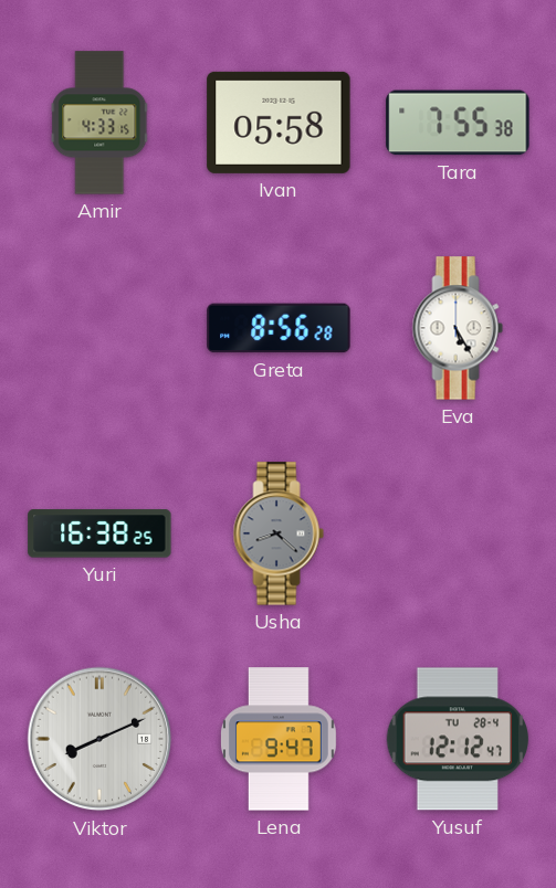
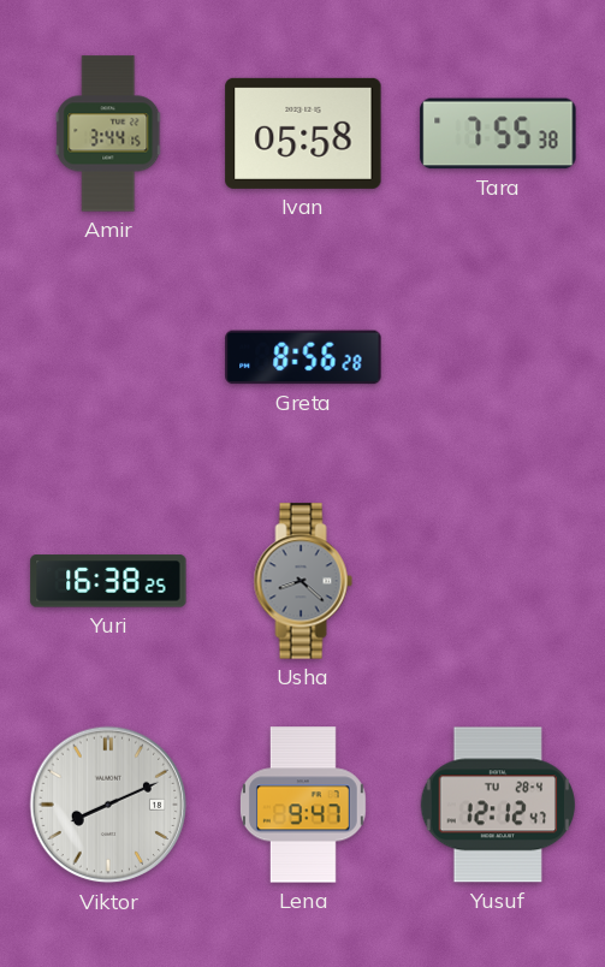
Amir: 4:33 -> 3:44 (108, 134)
Eva: 5:25 -> none (458, 328)
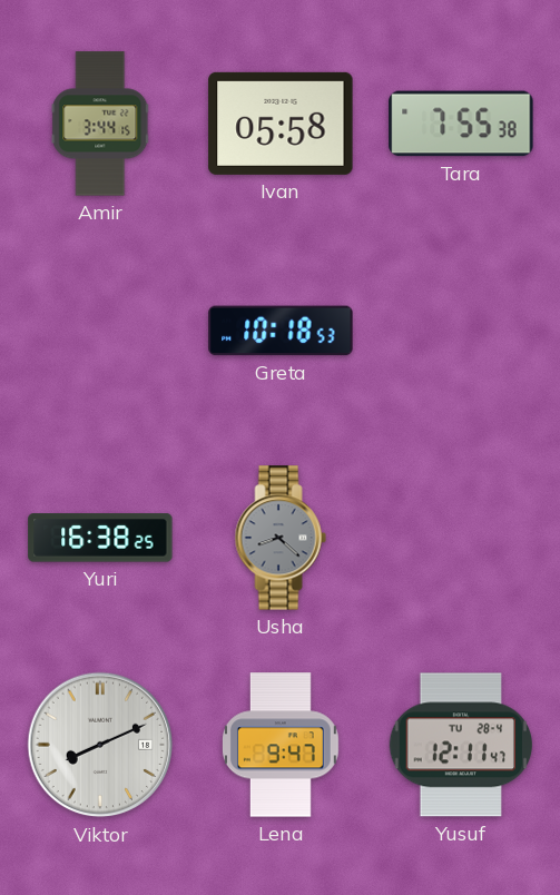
Greta: 8:56 -> 10:18 (281, 331)
Yusuf: 12:12 -> 12:11 (461, 745)
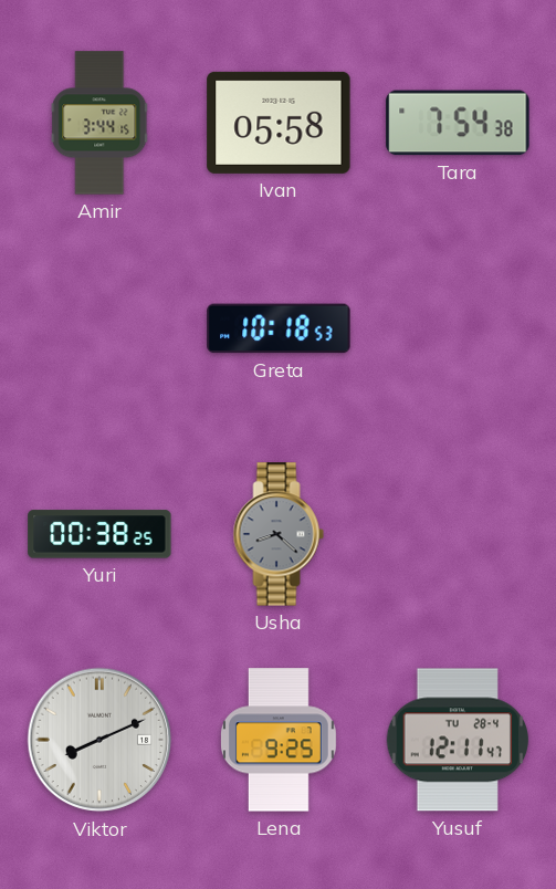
Tara: 7:55 -> 7:54 (458, 123)
Yuri: 16:38 -> 00:38 (99, 534)
Lena: 9:47 -> 9:25 (279, 740)
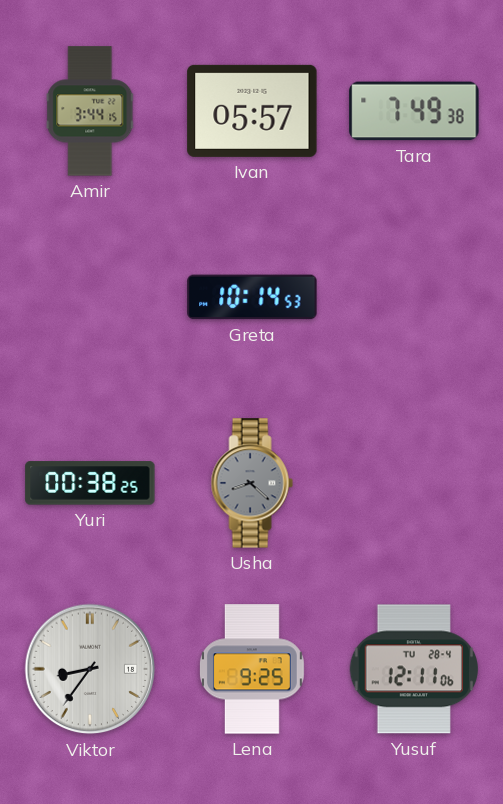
Ivan: 05:58 -> 05:57 (252, 111)
Tara: 7:54 -> 7:49 (414, 111)
Greta: 10:18 -> 10:14 (252, 297)
Viktor: 8:11 -> 8:36 (90, 669)
Yusuf: 12:11:47 -> 12:11:06 (414, 669)
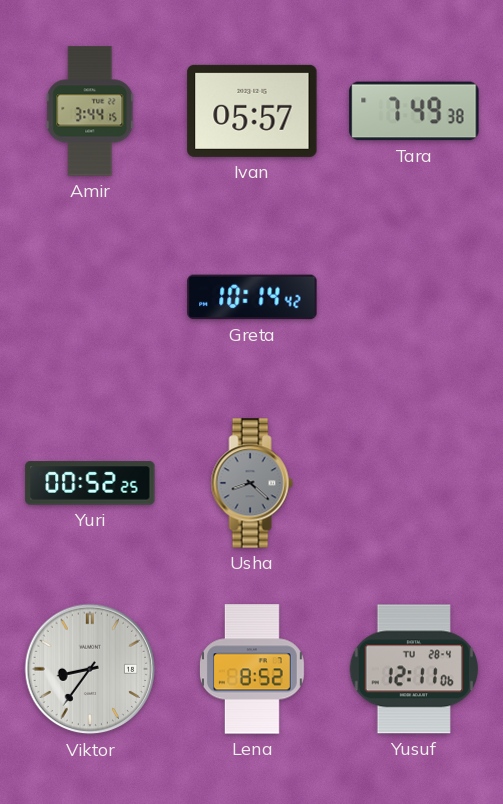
Greta: 10:14:53 -> 10:14:42 (252, 297)
Yuri: 00:38 -> 00:52 (90, 483)
Lena: 9:25 -> 8:52 (252, 669)
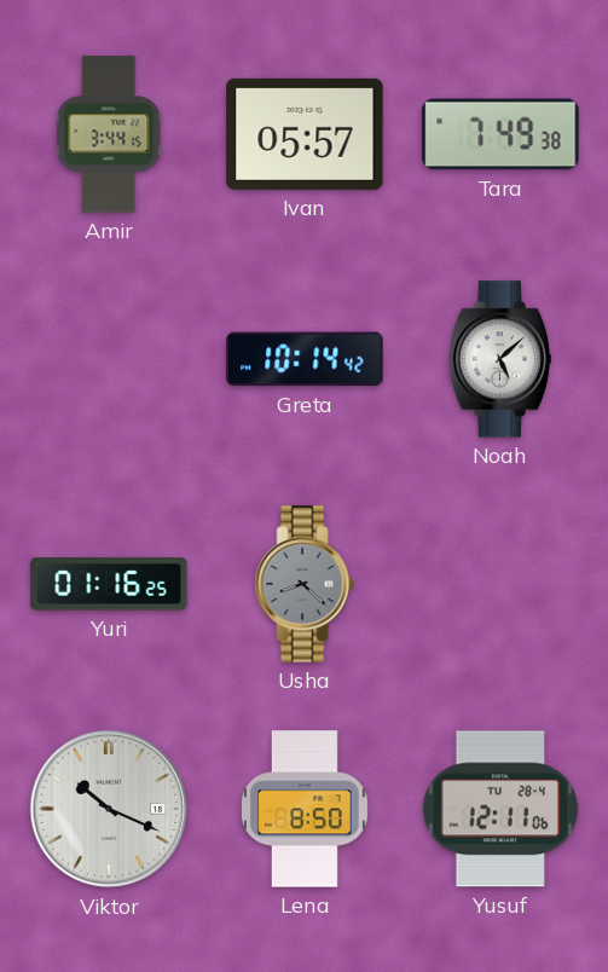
Noah: none -> 5:08 (500, 359)
Yuri: 00:52 -> 01:16 (109, 584)
Viktor: 8:36 -> 10:19 (109, 809)
Lena: 8:52 -> 8:50 (305, 809)
